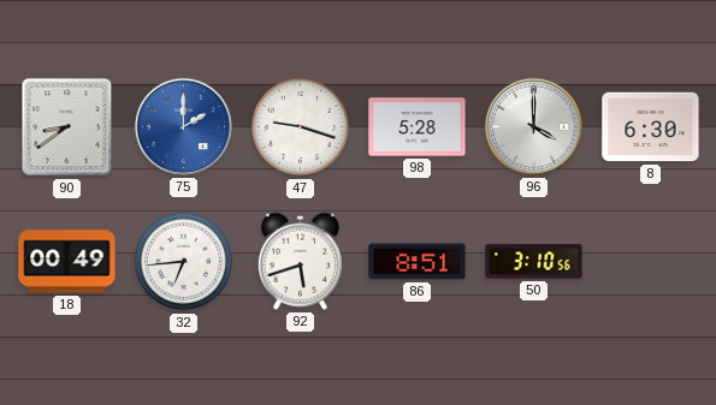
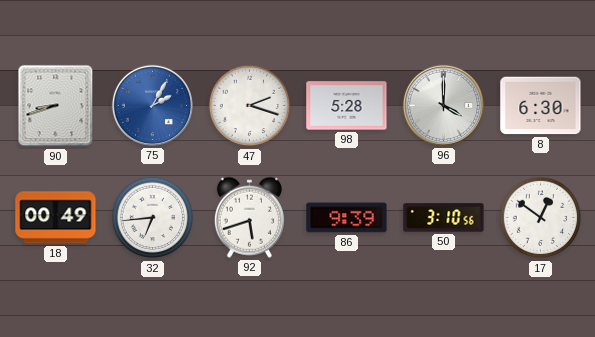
90: 8:39 -> 8:42 (56, 106)
75: 2:00 -> 2:05 (152, 105)
47: 9:18 -> 2:18 (250, 106)
86: 8:51 -> 9:39 (347, 218)
17: none -> 12:51 (541, 218)
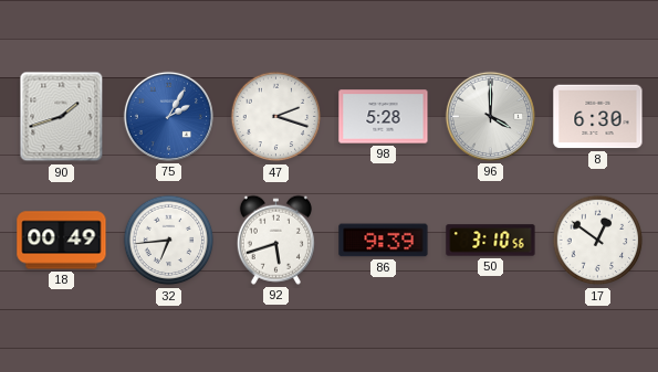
90: 8:42 -> 1:42 (62, 117)
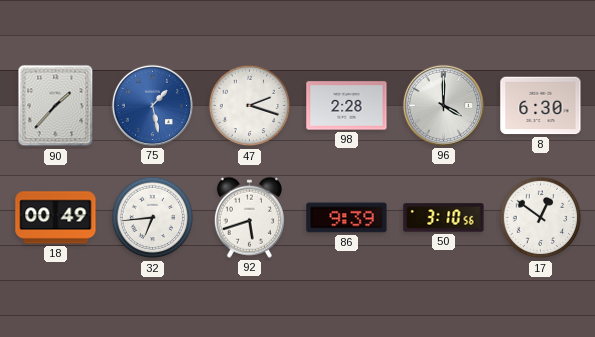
90: 1:42 -> 1:37 (56, 106)
75: 2:05 -> 1:28 (152, 105)
98: 5:28 -> 2:28 (347, 106)
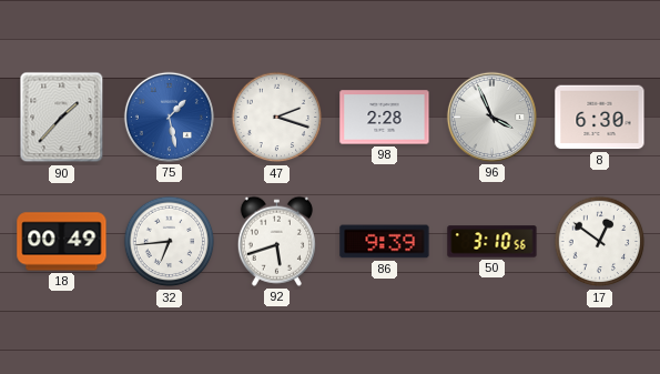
96: 4:00 -> 3:56 (491, 117)
